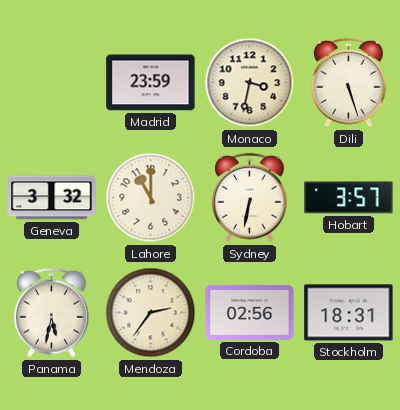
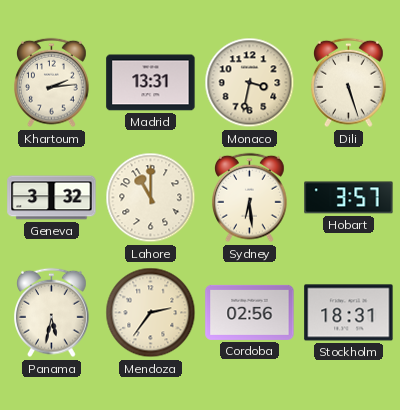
Khartoum: none -> 2:14 (52, 83)
Madrid: 23:59 -> 13:31 (151, 83)
Sydney: 6:32 -> 6:29 (250, 198)
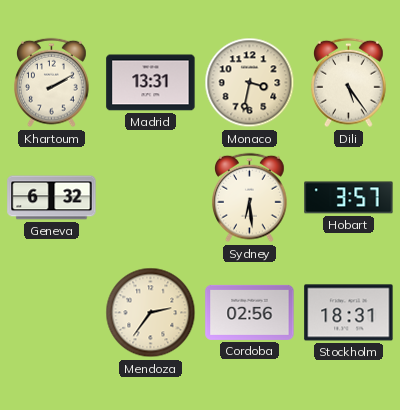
Khartoum: 2:14 -> 2:10 (52, 83)
Dili: 5:27 -> 5:24 (349, 83)
Geneva: 3:32 -> 6:32 (52, 198)
Lahore: 11:00 -> none (151, 198)
Panama: 5:32 -> none (52, 313)
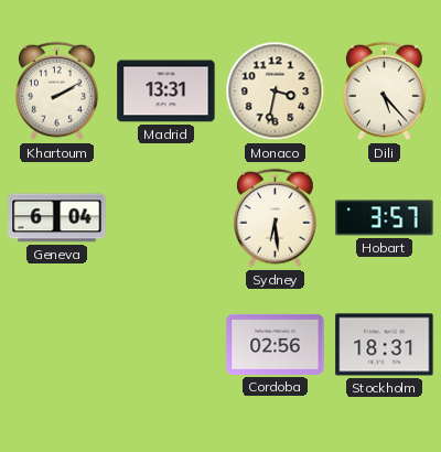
Dili: 5:24 -> 5:23 (385, 92)
Geneva: 6:32 -> 6:04 (57, 218)
Mendoza: 2:36 -> none (151, 313)
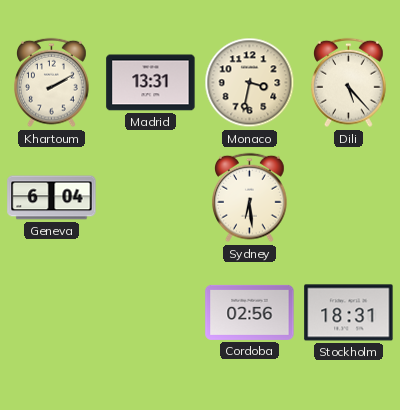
Hobart: 3:57 -> none (385, 218)
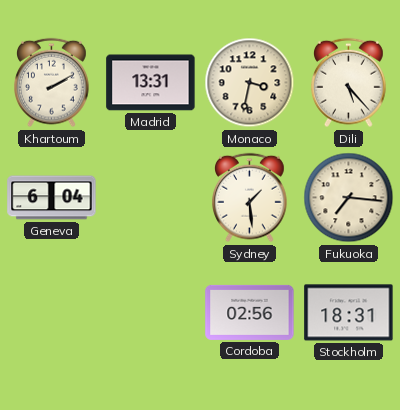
Sydney: 6:29 -> 1:29 (250, 198)
Fukuoka: none -> 7:16 (349, 198)
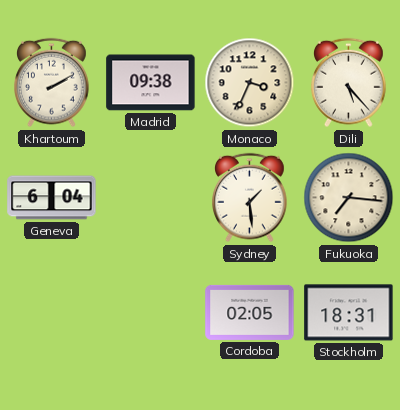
Madrid: 13:31 -> 09:38 (151, 83)
Monaco: 3:32 -> 3:34 (250, 83)
Cordoba: 02:56 -> 02:05 (250, 312)
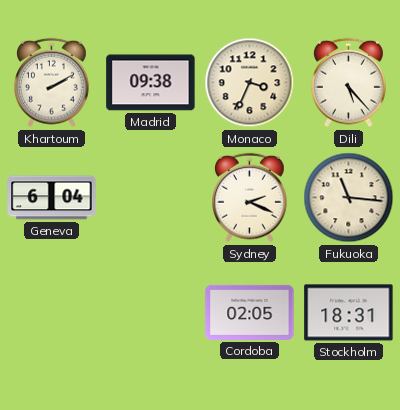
Sydney: 1:29 -> 2:19 (250, 198)
Fukuoka: 7:16 -> 11:16 (349, 198)
